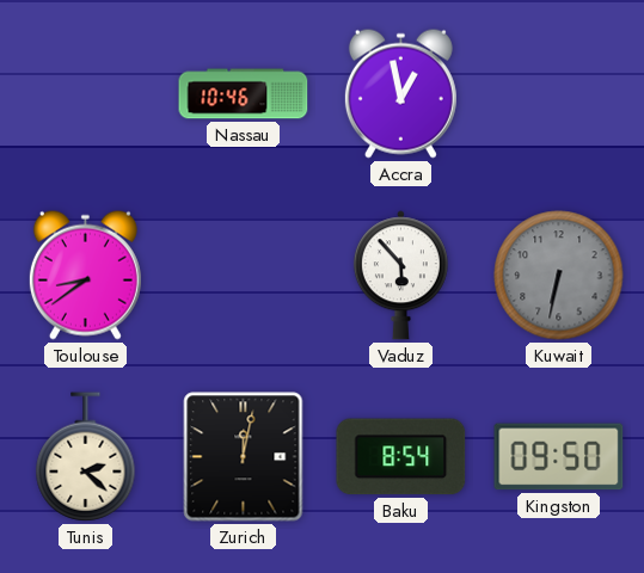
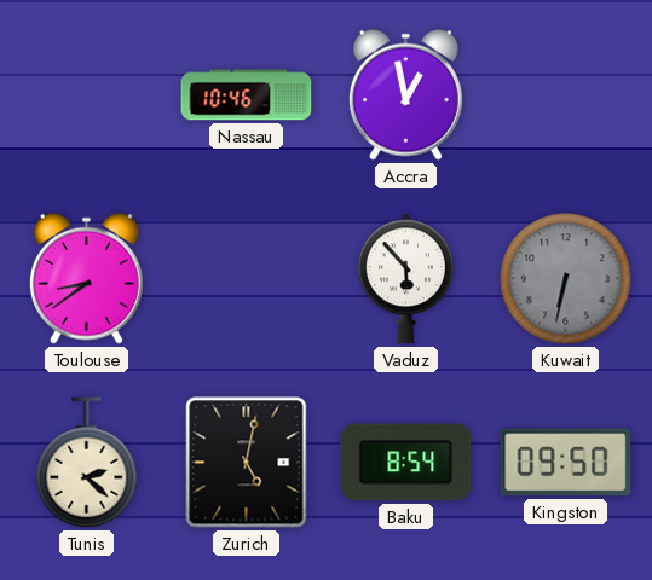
Zurich: 12:02 -> 5:02 (247, 463)
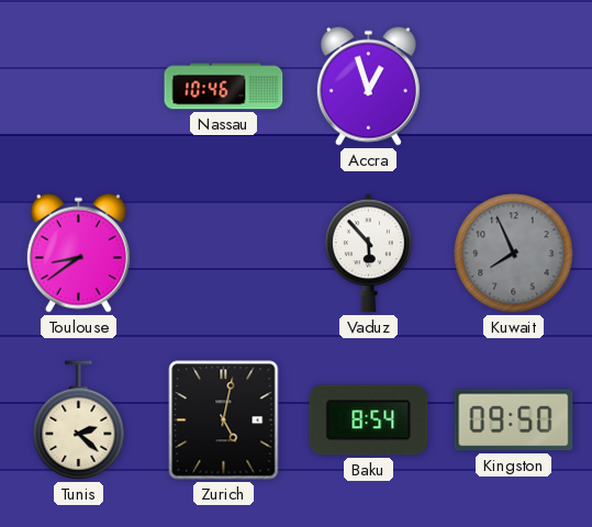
Accra: 12:58 -> 12:57 (368, 86)
Kuwait: 6:32 -> 7:56 (514, 254)
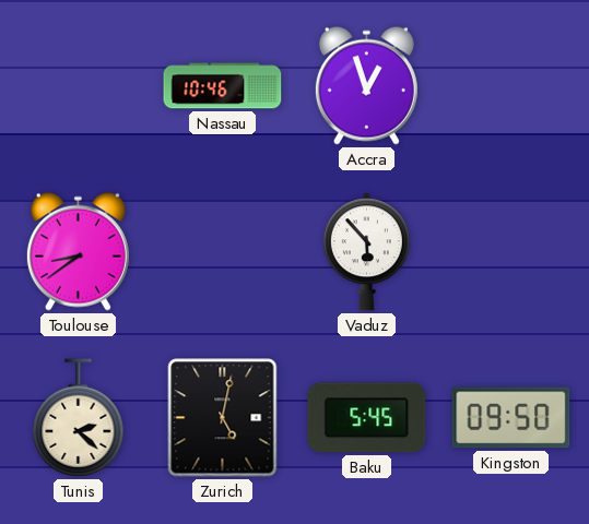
Kuwait: 7:56 -> none (514, 254)
Baku: 8:54 -> 5:45 (367, 418)
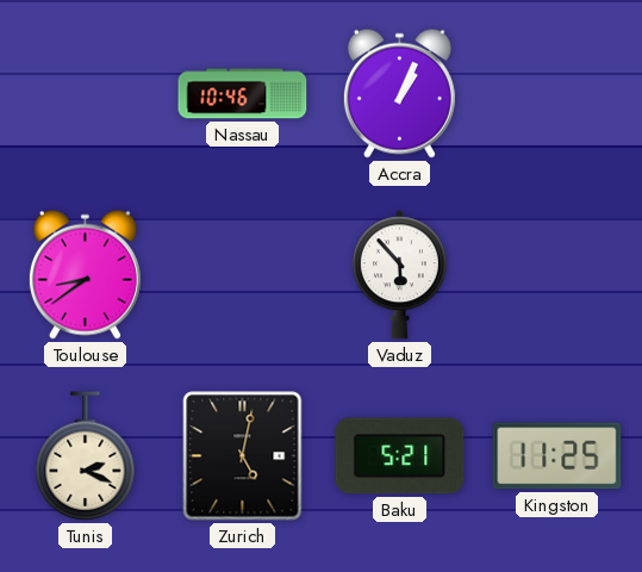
Accra: 12:57 -> 1:04 (399, 93)
Tunis: 2:22 -> 2:19 (86, 456)
Baku: 5:45 -> 5:21 (400, 456)
Kingston: 09:50 -> 11:25 (557, 456)
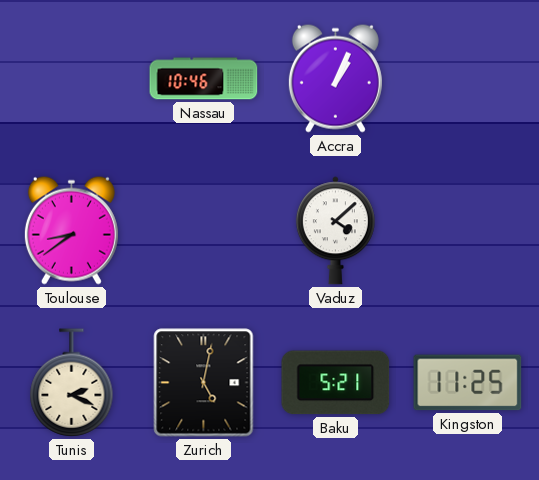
Vaduz: 5:53 -> 4:08 (335, 231)
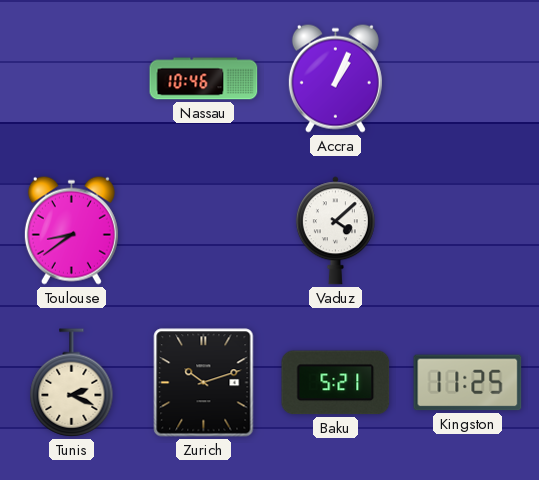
Zurich: 5:02 -> 10:12 (204, 383)
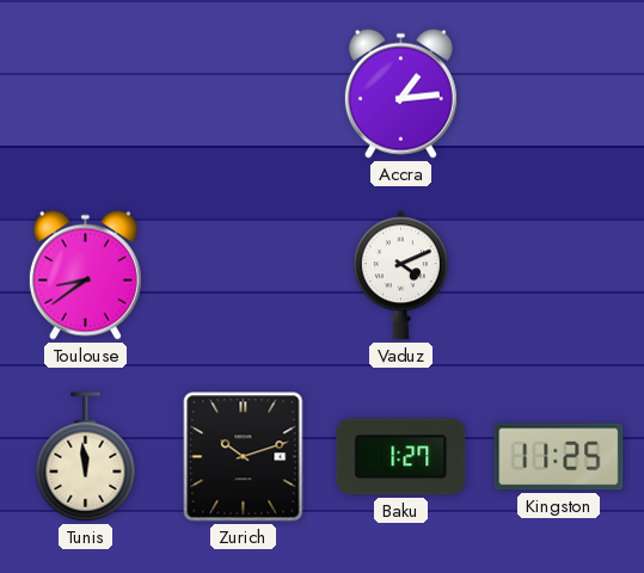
Nassau: 10:46 -> none (204, 79)
Accra: 1:04 -> 1:14 (400, 93)
Vaduz: 4:08 -> 4:11 (400, 276)
Tunis: 2:19 -> 11:59 (86, 457)
Baku: 5:21 -> 1:27 (401, 457)
